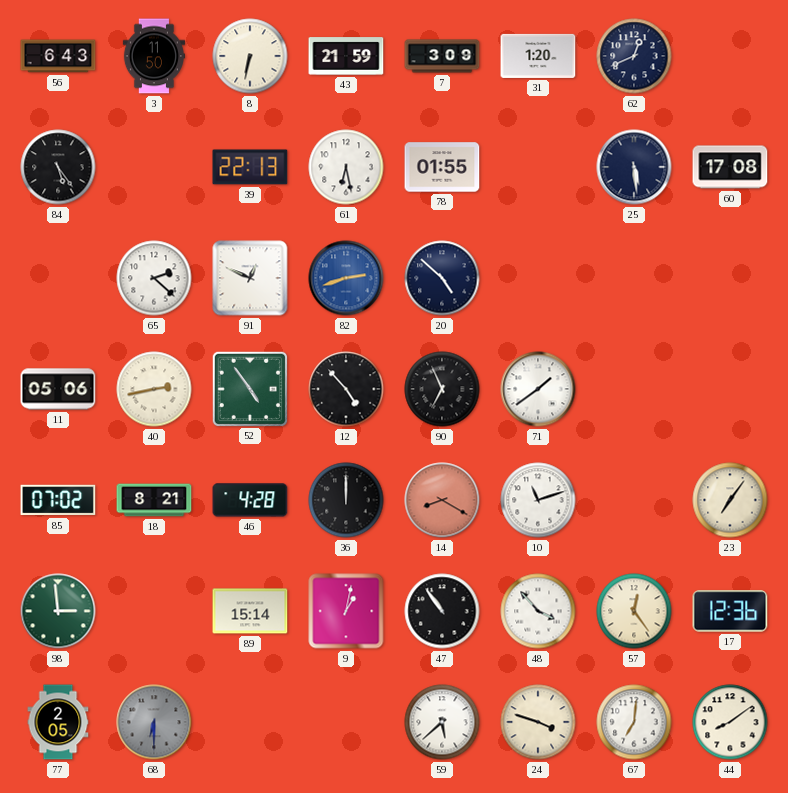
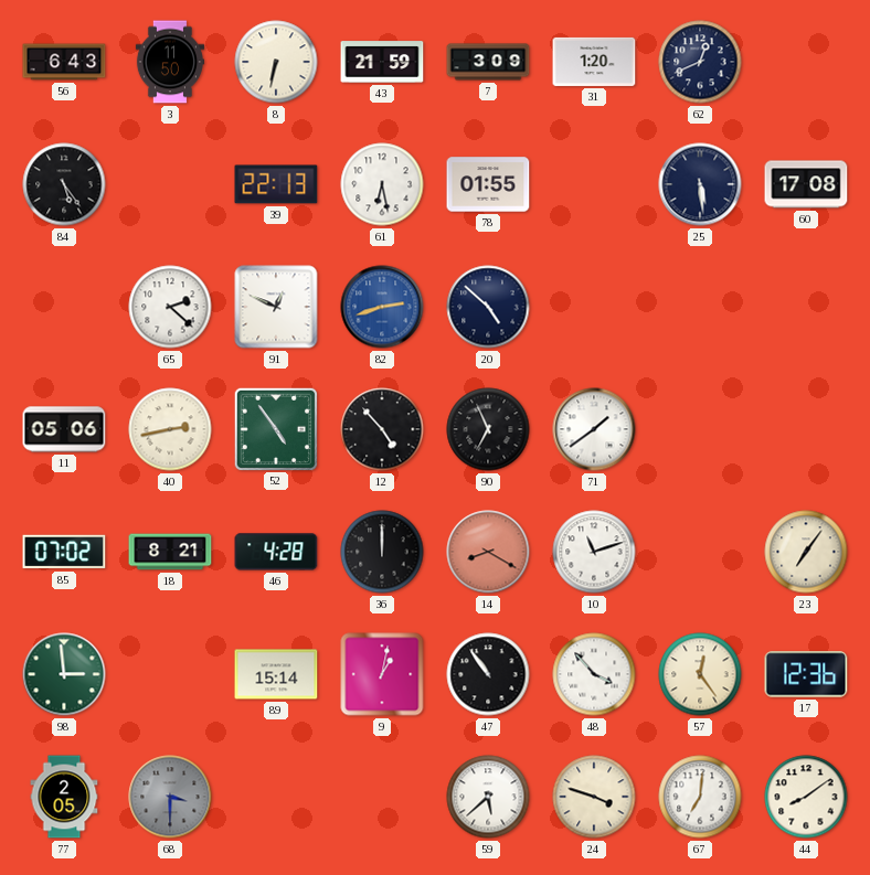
68: 6:30 -> 3:30 (170, 797)
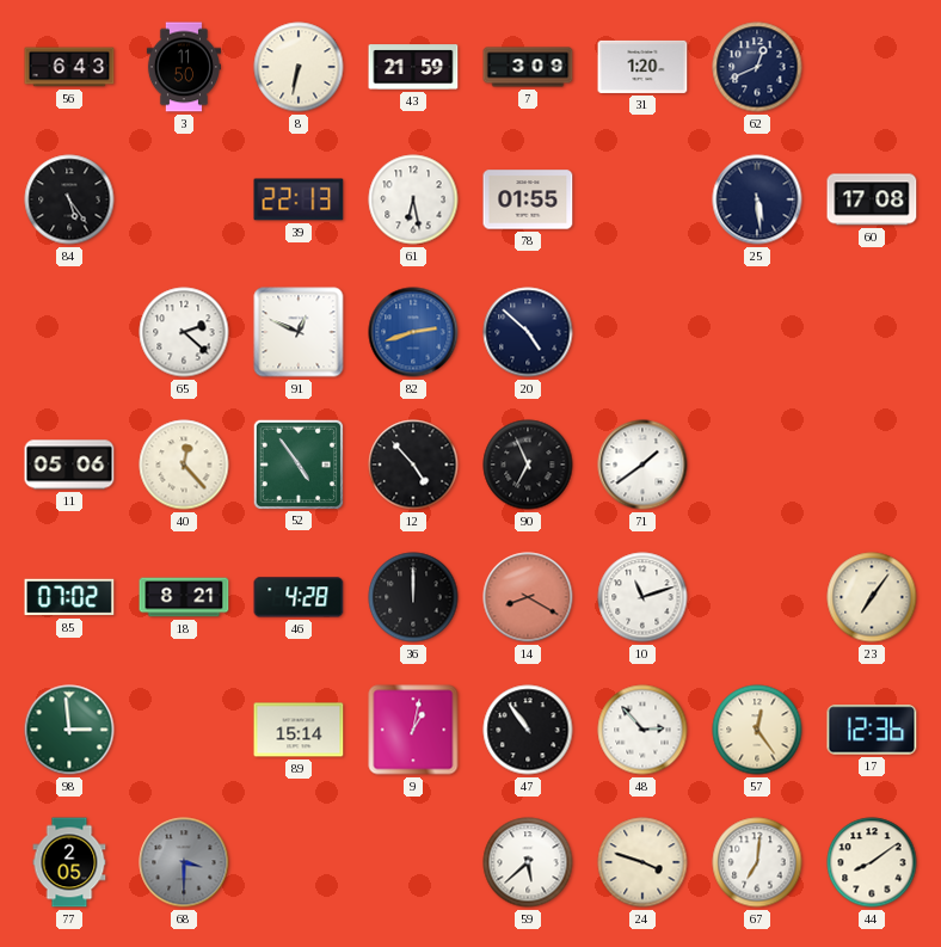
40: 2:43 -> 12:23 (184, 465)
48: 3:53 -> 2:53 (642, 730)
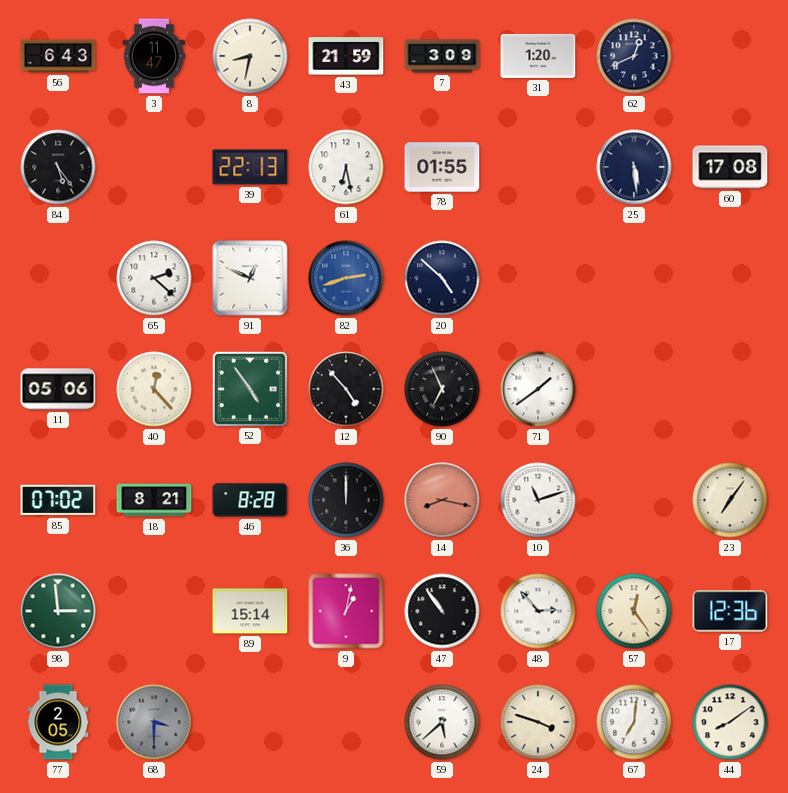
3: 11:50 -> 11:47 (154, 56)
8: 6:32 -> 8:32 (250, 56)
46: 4:28 -> 8:28 (250, 500)
14: 8:20 -> 8:17 (442, 500)
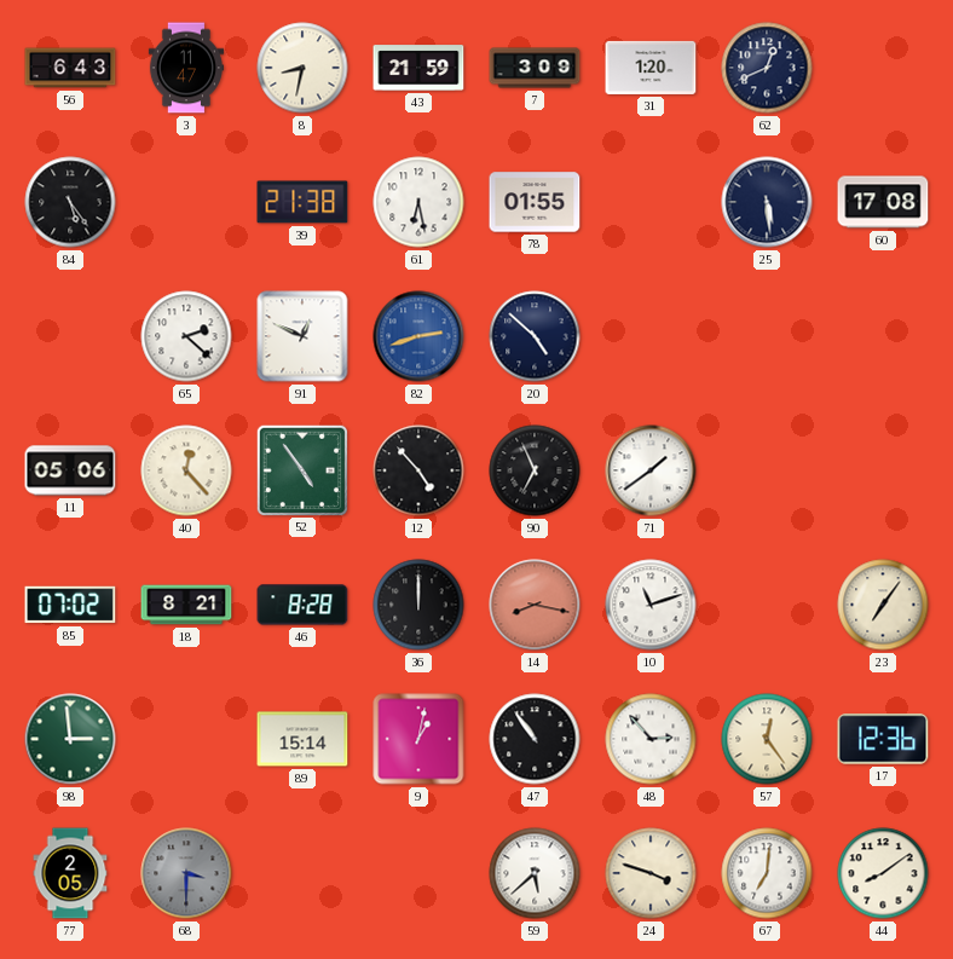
39: 22:13 -> 21:38 (302, 202)
